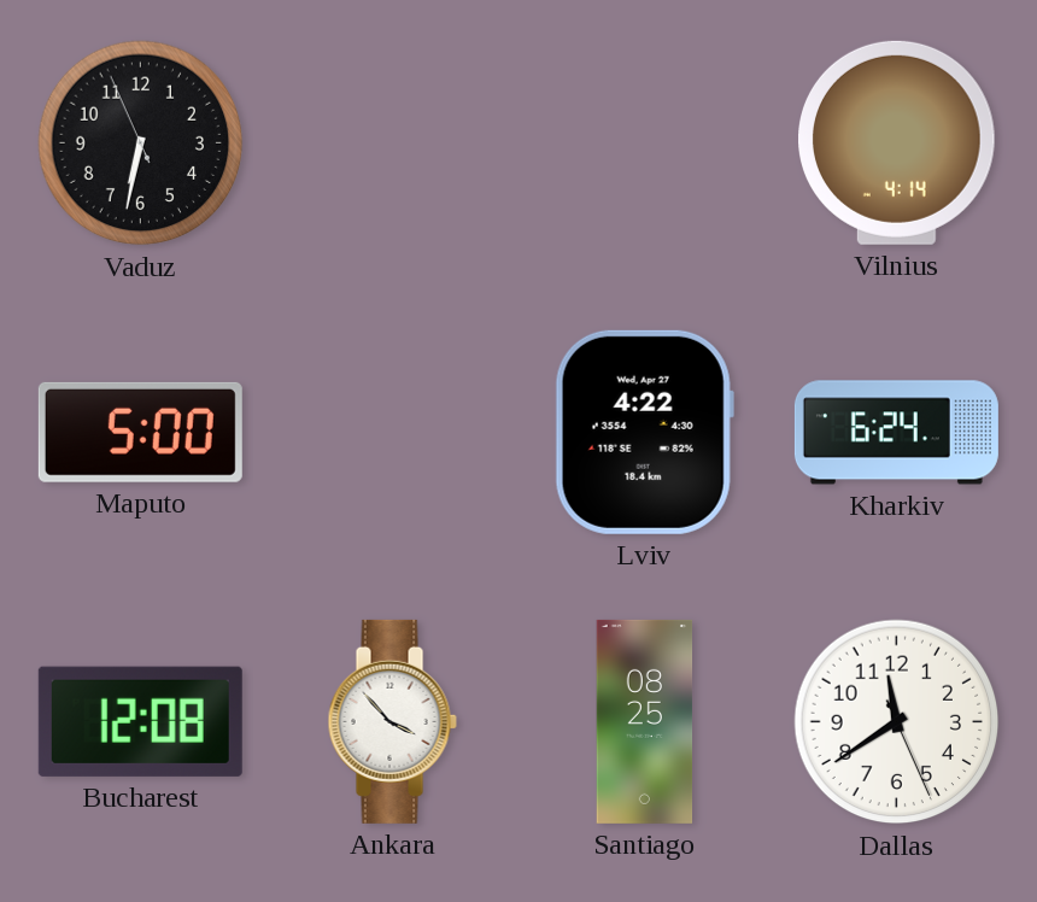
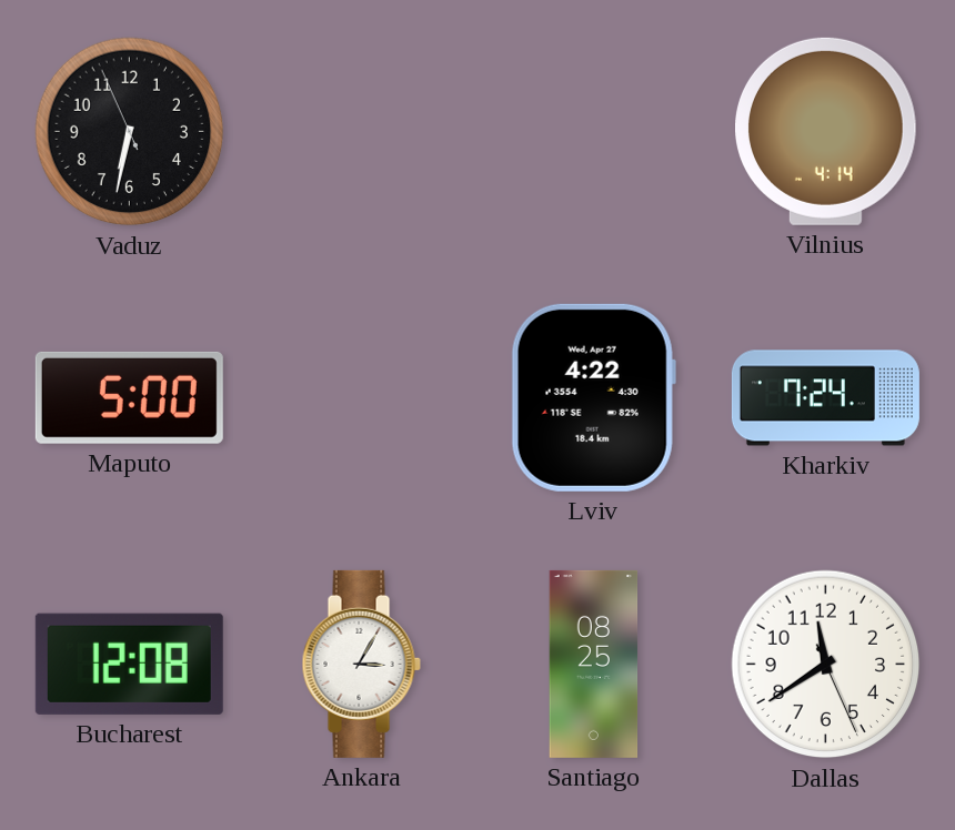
Kharkiv: 6:24 -> 7:24 (825, 398)
Ankara: 3:53 -> 3:05 (361, 664)
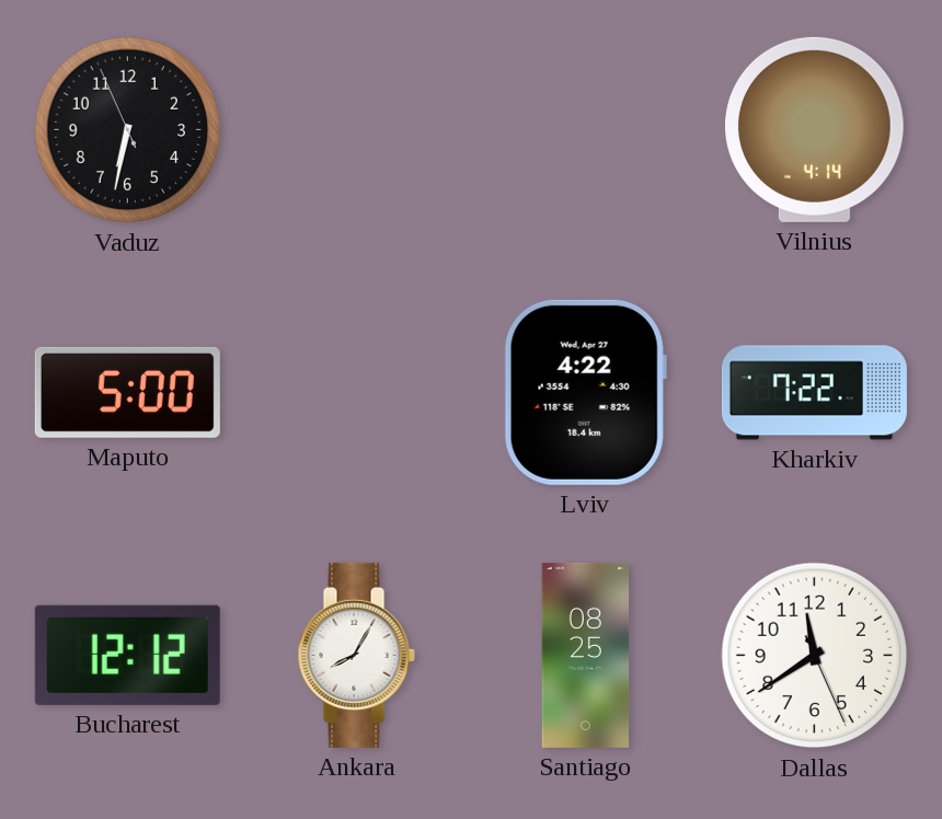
Kharkiv: 7:24 -> 7:22 (814, 393)
Bucharest: 12:08 -> 12:12 (127, 655)
Ankara: 3:05 -> 8:05 (356, 655)
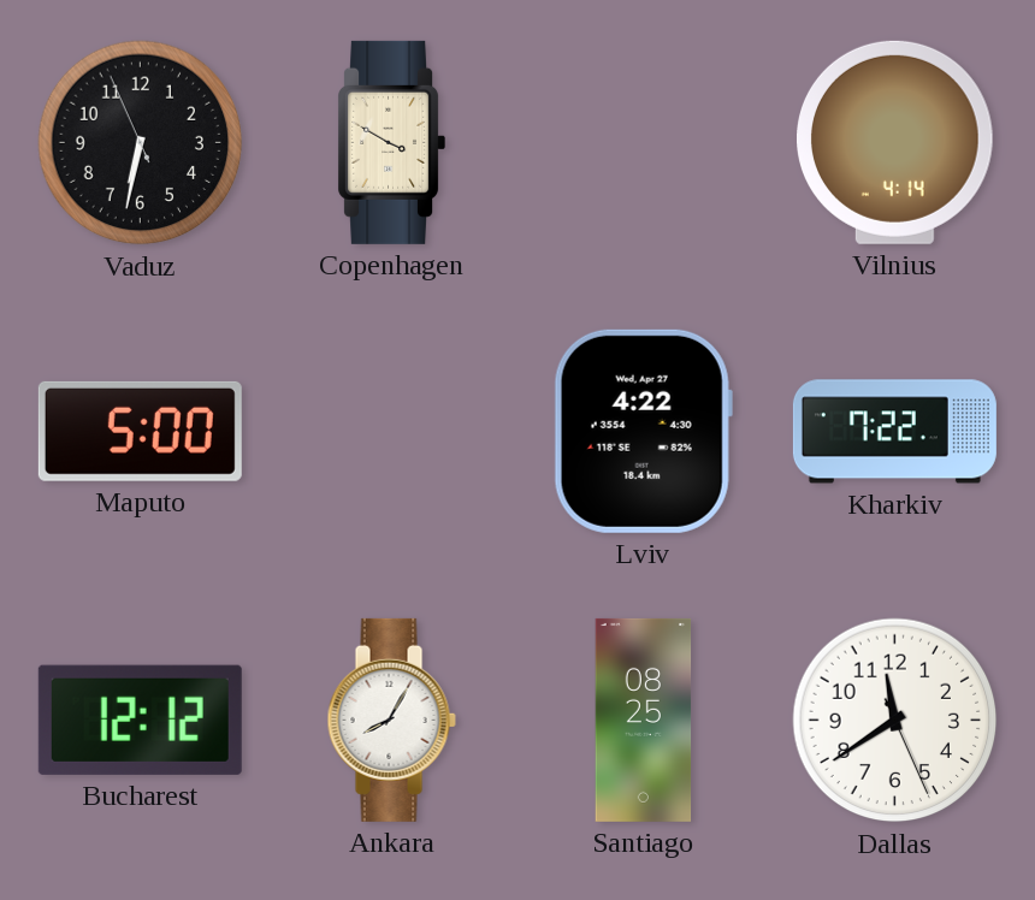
Copenhagen: none -> 3:50 (391, 142)
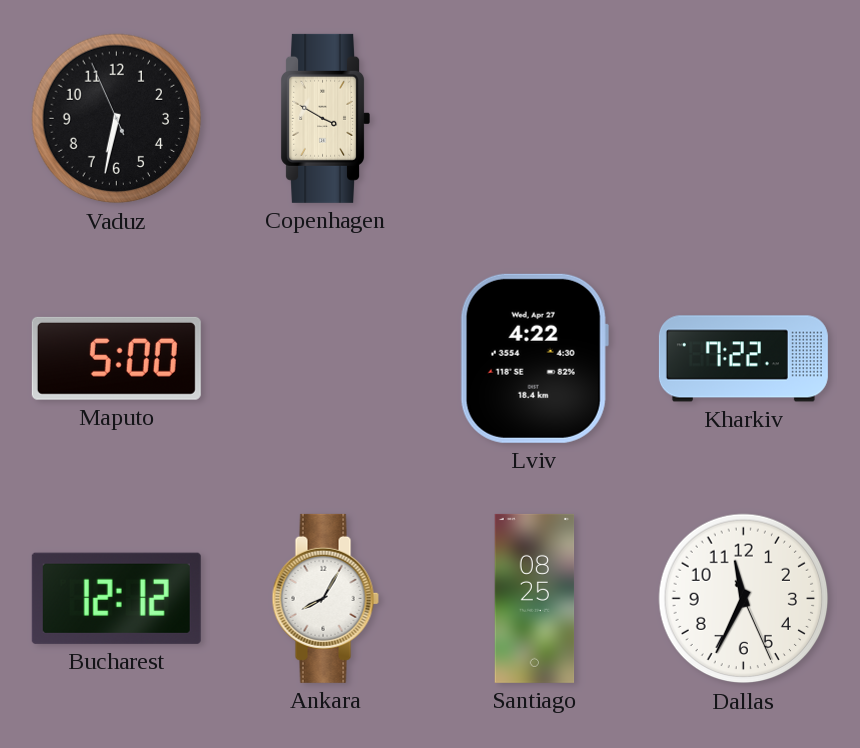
Vilnius: 4:14 -> none (895, 142)
Dallas: 11:39 -> 11:34 (744, 599)
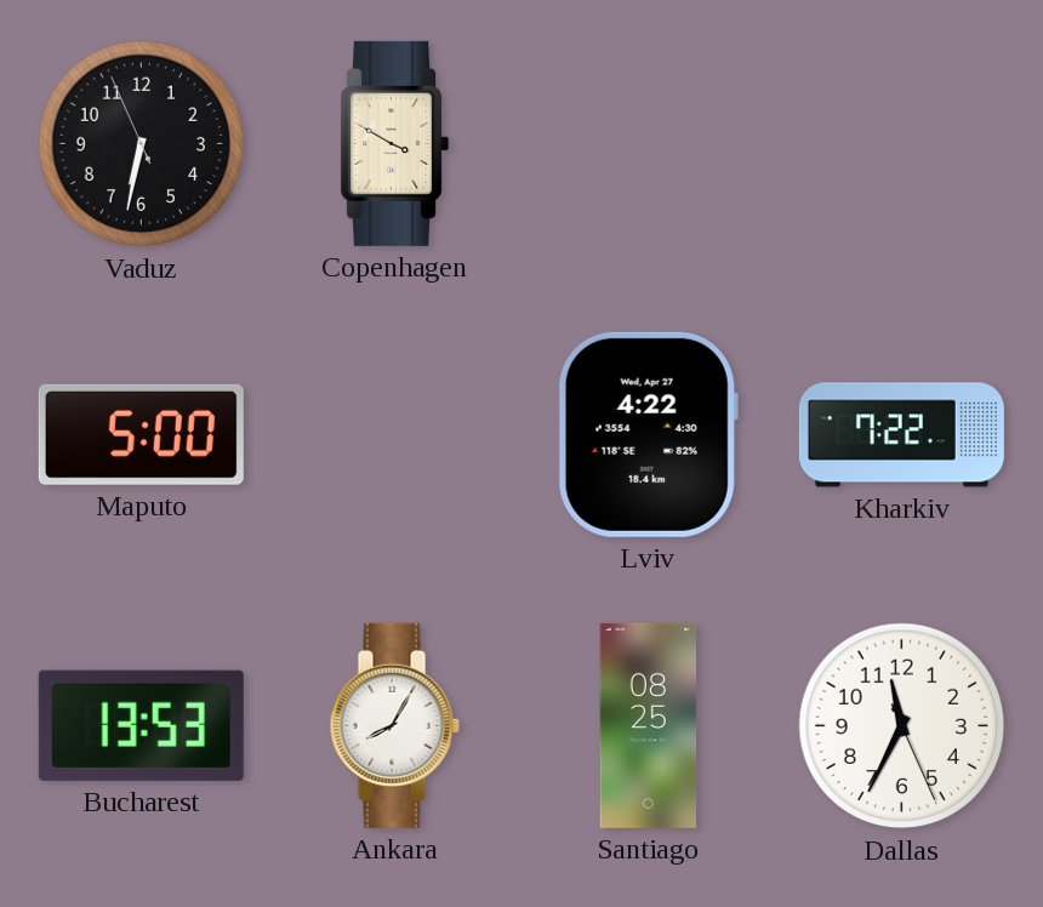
Bucharest: 12:12 -> 13:53 (141, 725)
